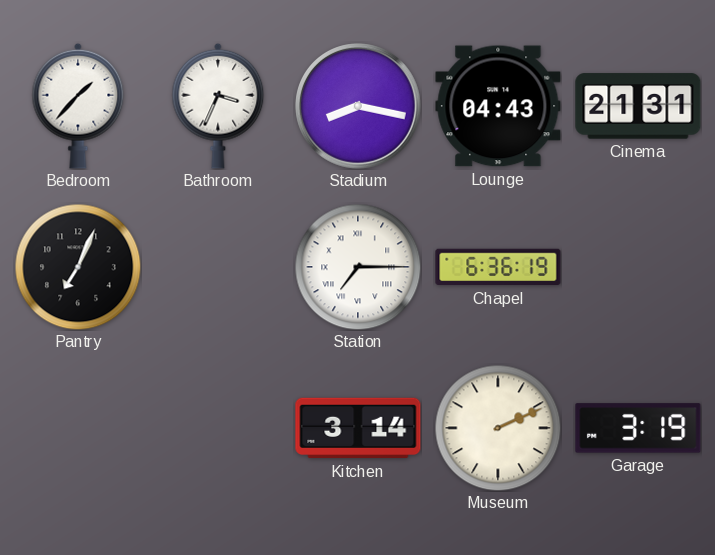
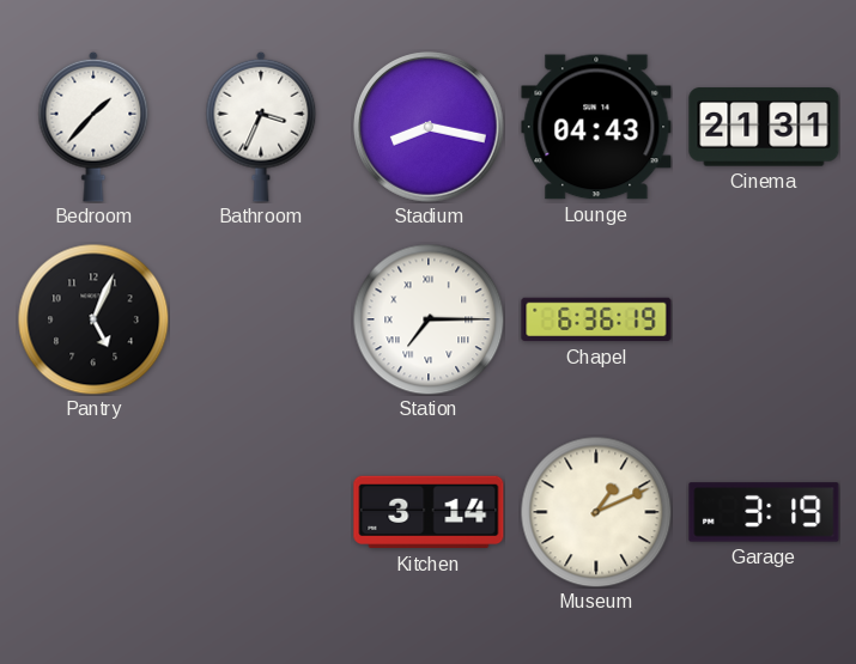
Pantry: 7:04 -> 5:04 (93, 319)
Museum: 2:11 -> 1:11 (596, 512)
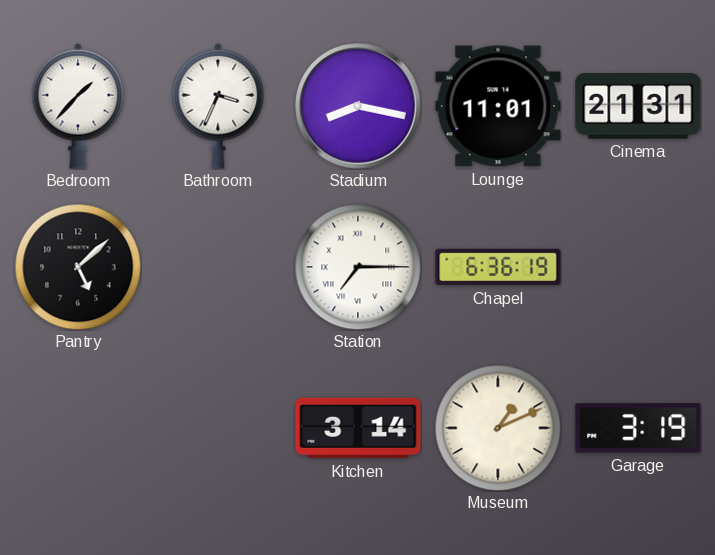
Lounge: 04:43 -> 11:01 (498, 106)
Pantry: 5:04 -> 5:08 (78, 267)
